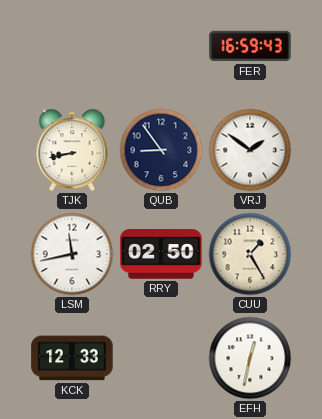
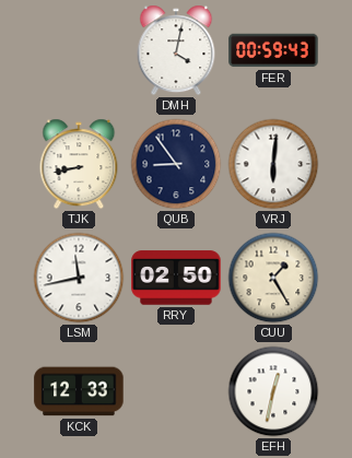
DMH: none -> 4:02 (176, 50)
FER: 16:59 -> 00:59 (273, 50)
VRJ: 1:51 -> 6:01 (273, 164)
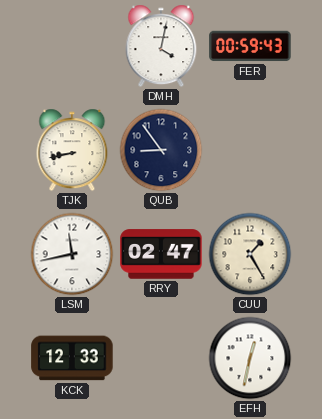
VRJ: 6:01 -> none (273, 164)
RRY: 02:50 -> 02:47 (161, 254)
